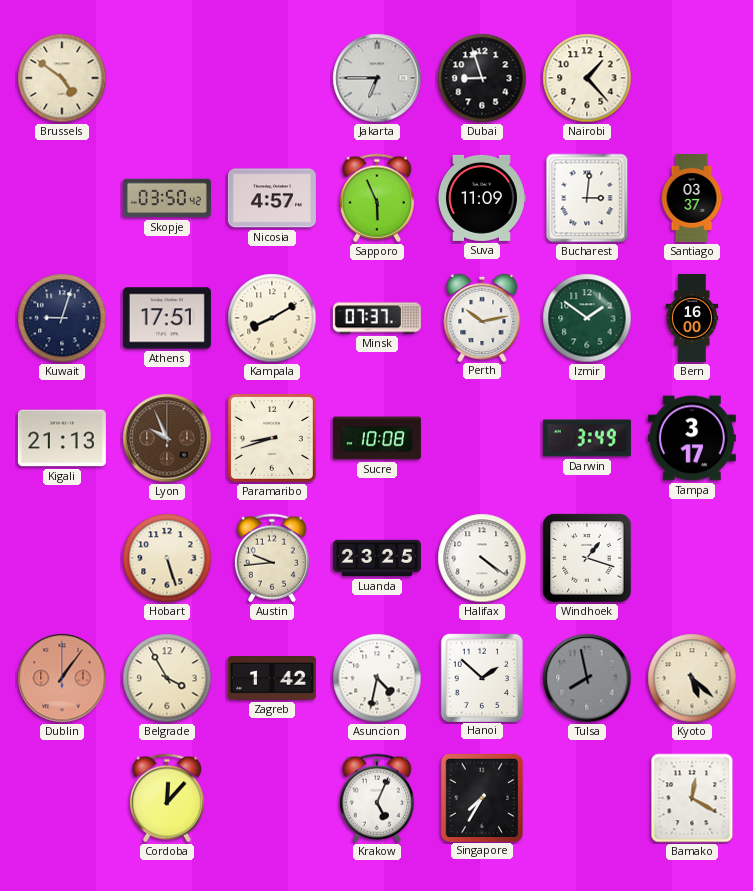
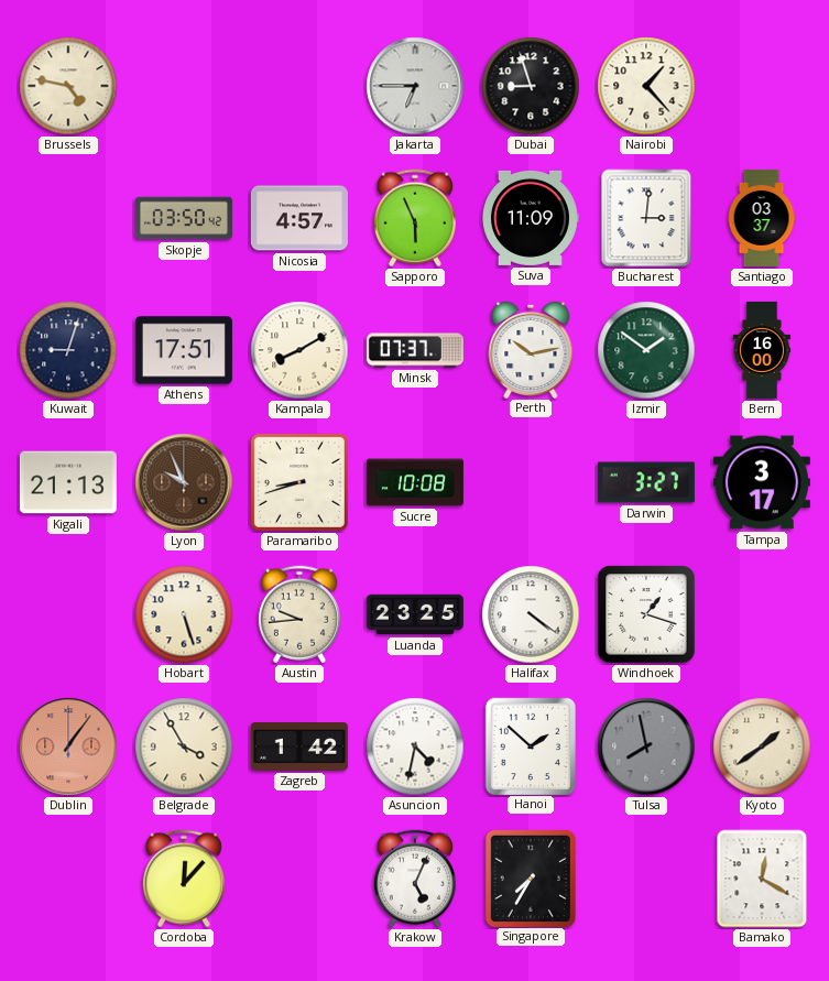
Brussels: 4:51 -> 4:47 (68, 86)
Darwin: 3:49 -> 3:27 (646, 482)
Kyoto: 5:22 -> 1:39 (762, 746)
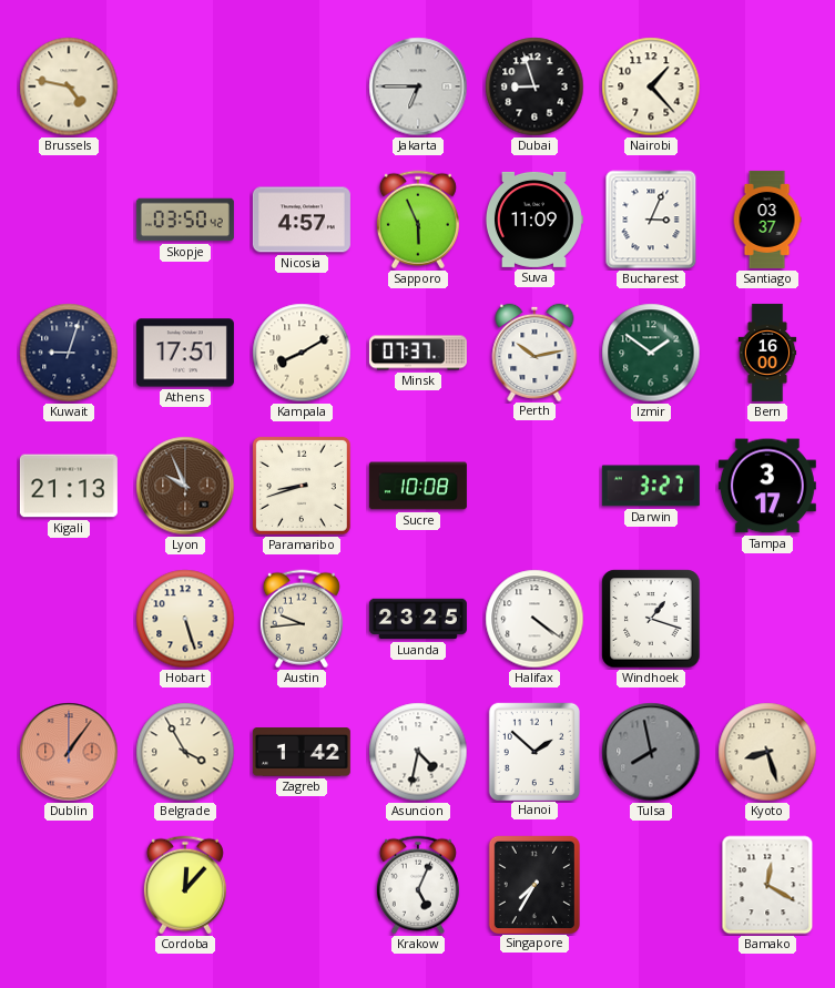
Bucharest: 3:01 -> 3:04 (651, 220)
Kyoto: 1:39 -> 8:27 (767, 752)
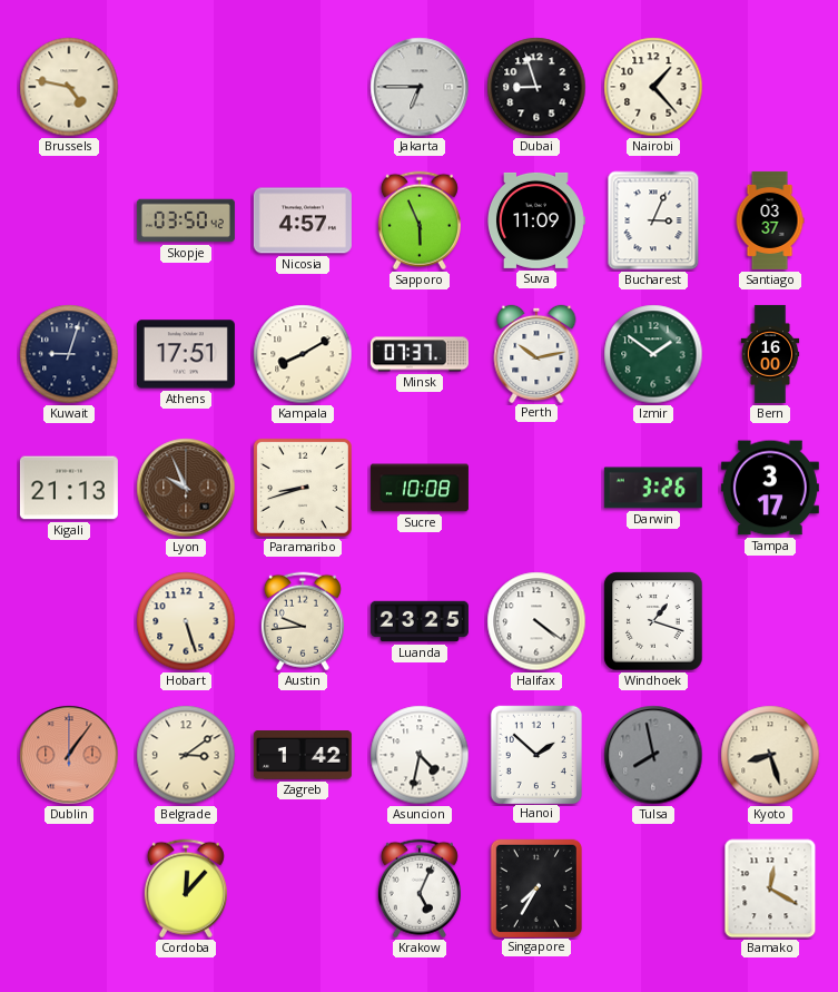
Darwin: 3:27 -> 3:26 (653, 488)
Belgrade: 3:55 -> 3:09 (186, 755)
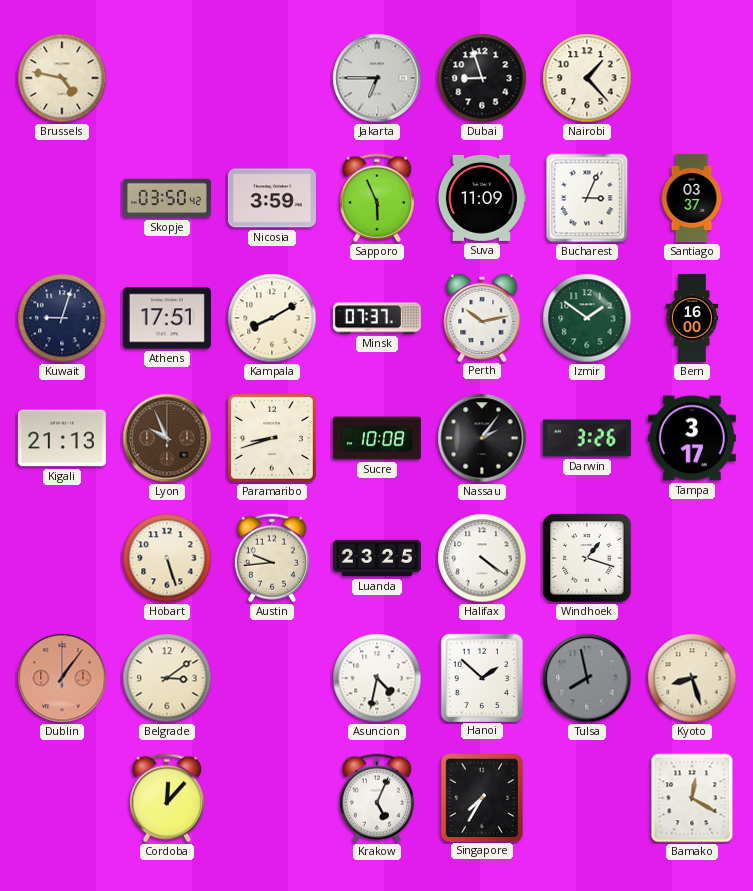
Nicosia: 4:57 -> 3:59 (272, 198)
Nassau: none -> 2:06 (482, 438)
Zagreb: 1:42 -> none (303, 756)
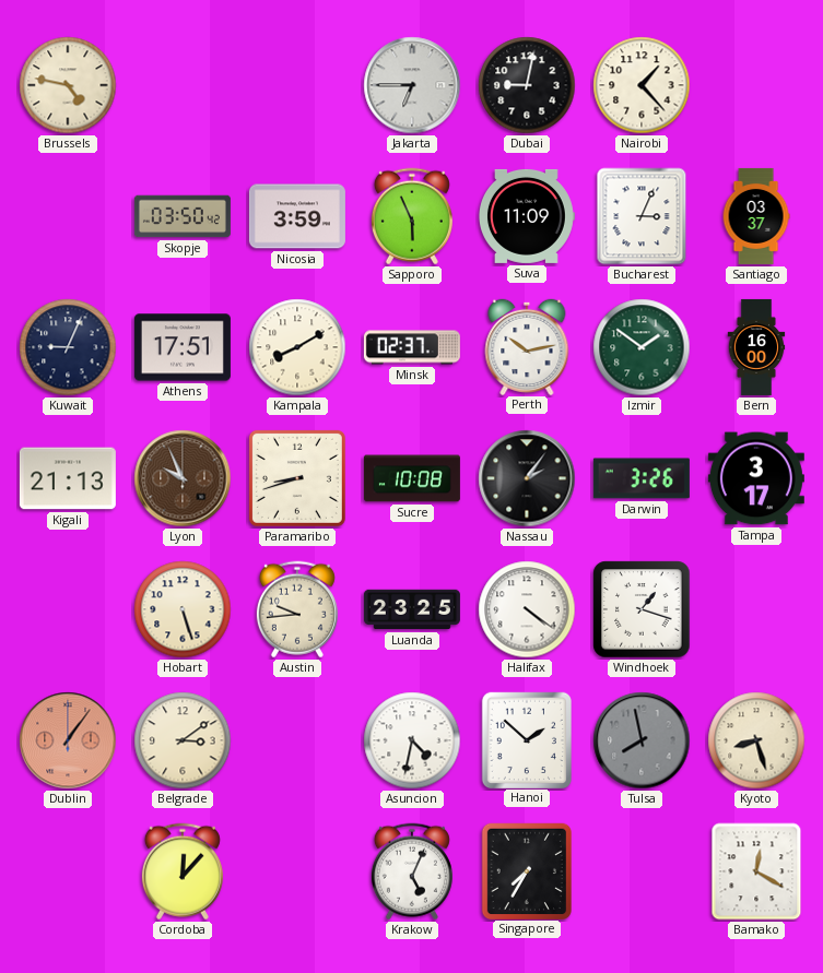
Dubai: 8:57 -> 9:02 (527, 85)
Kuwait: 9:03 -> 9:04 (68, 347)
Minsk: 07:37 -> 02:37 (412, 347)
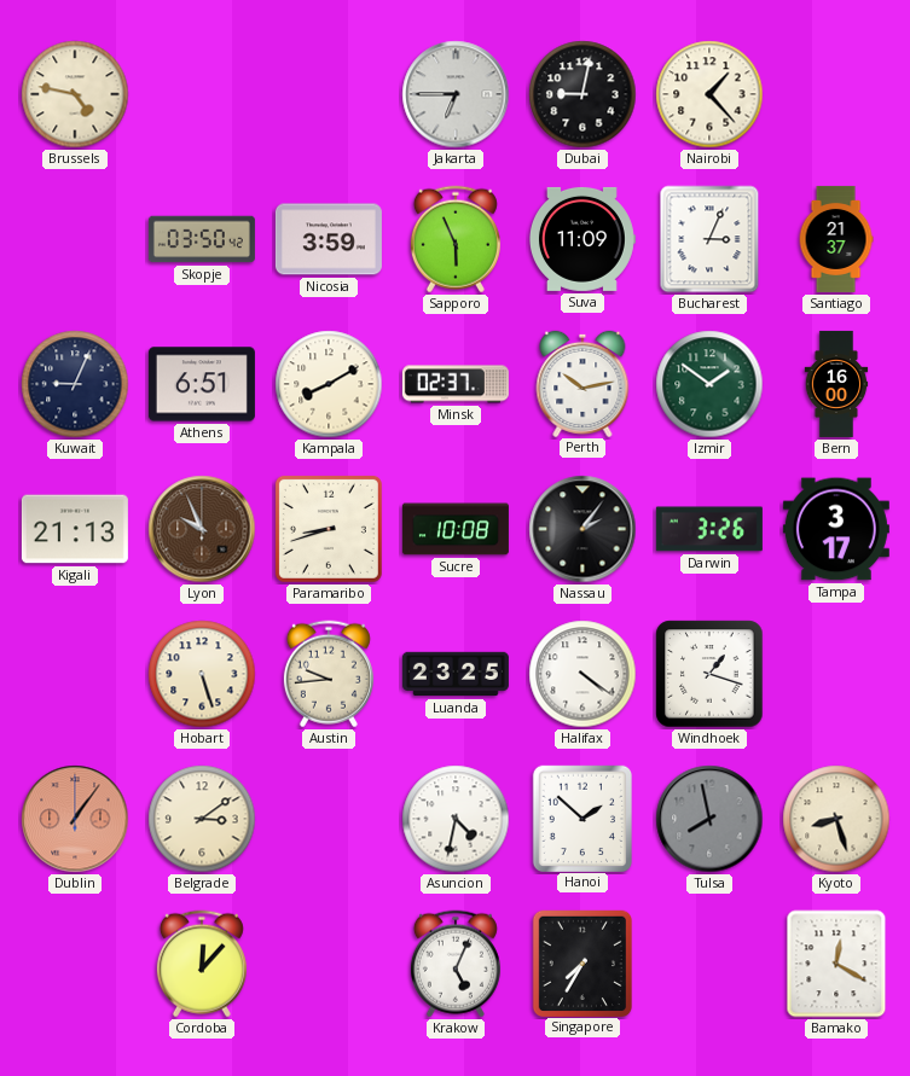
Santiago: 03:37 -> 21:37 (836, 239)
Athens: 17:51 -> 6:51 (202, 384)
